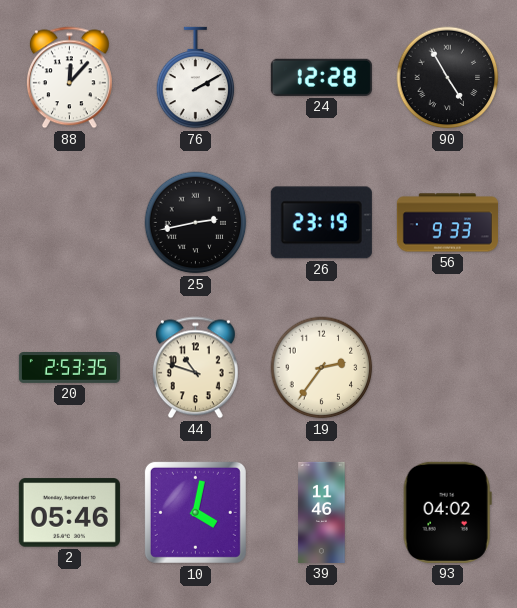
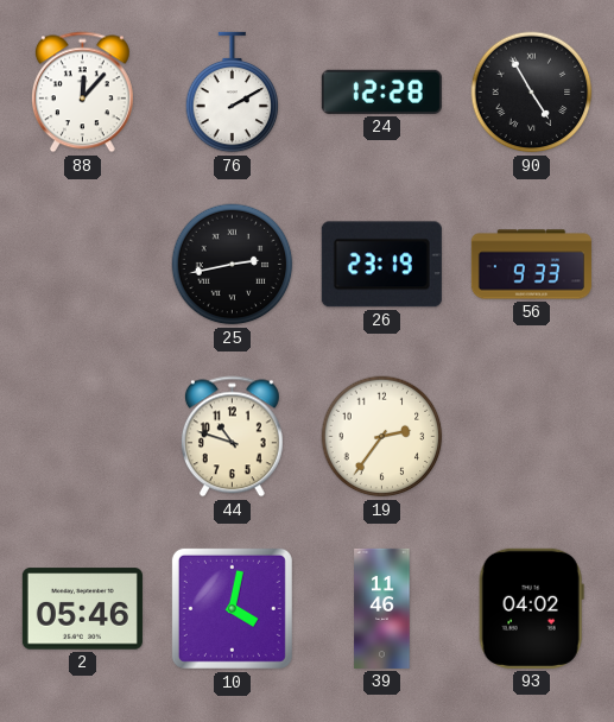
20: 2:53 -> none (69, 368)
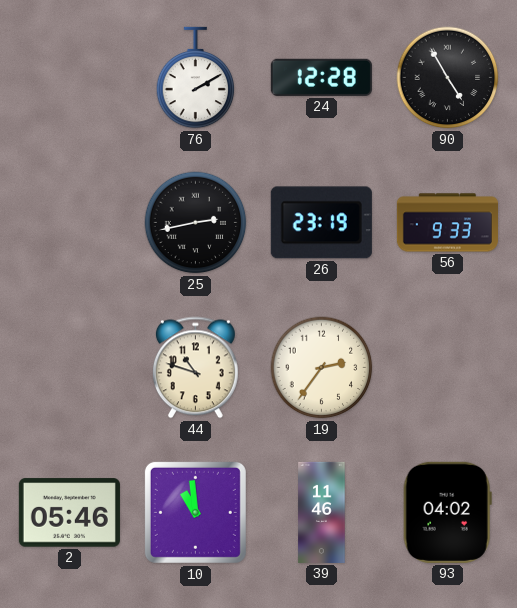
88: 12:07 -> none (82, 93)
10: 4:02 -> 10:59 (195, 512)
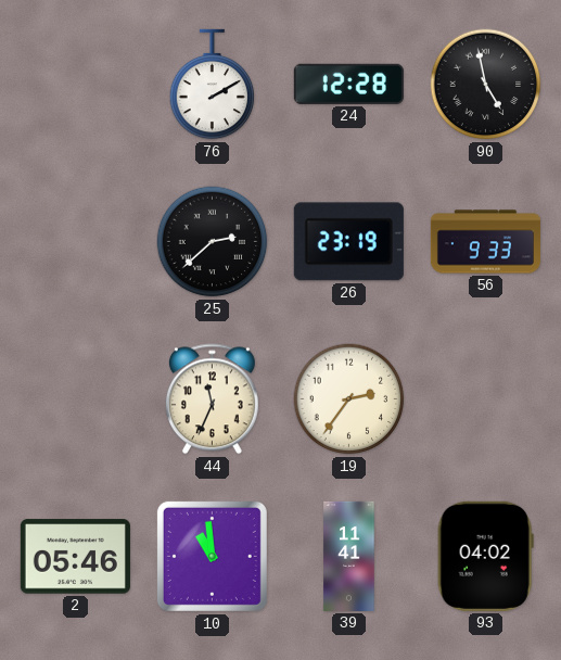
90: 4:55 -> 4:58 (486, 85)
25: 2:43 -> 2:38 (213, 242)
44: 10:48 -> 11:34 (212, 399)
39: 11:46 -> 11:41 (349, 556)
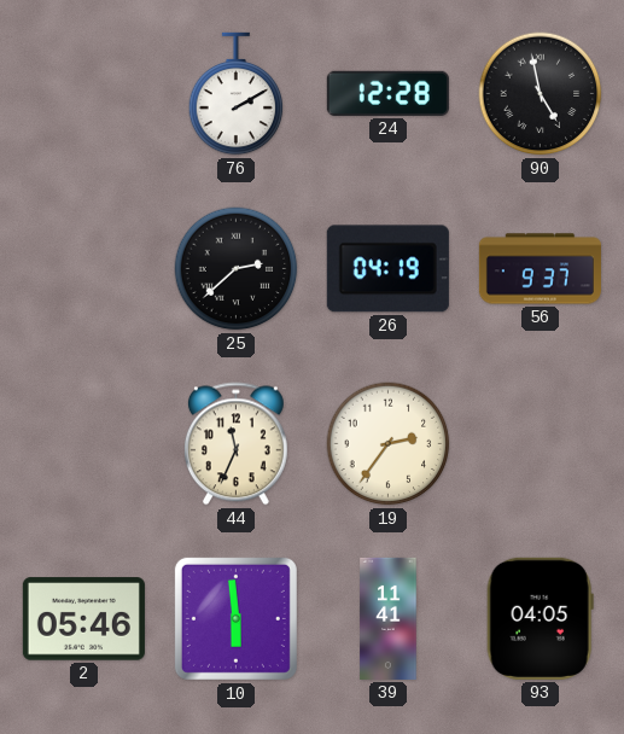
26: 23:19 -> 04:19 (387, 269)
56: 9:33 -> 9:37 (540, 269)
10: 10:59 -> 5:59 (235, 618)
93: 04:02 -> 04:05 (540, 618)
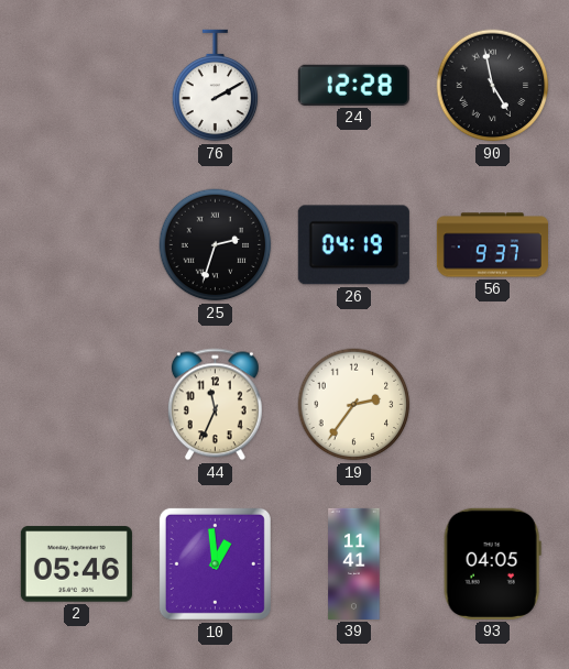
25: 2:38 -> 2:33 (216, 245)
10: 5:59 -> 12:59 (215, 563)
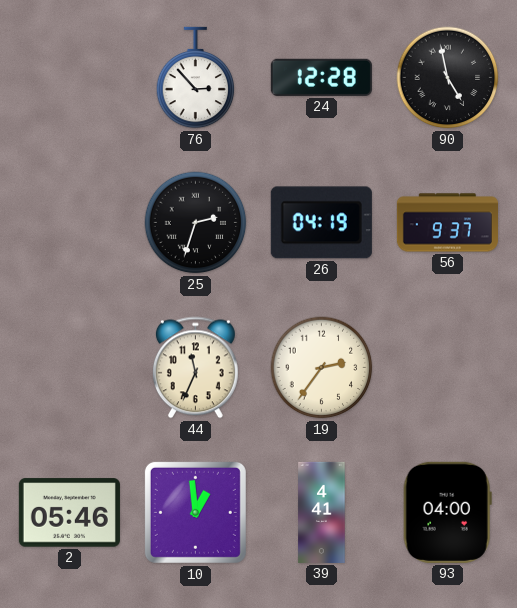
76: 2:10 -> 2:53 (196, 78)
39: 11:41 -> 4:41 (322, 512)
93: 04:05 -> 04:00 (447, 512)
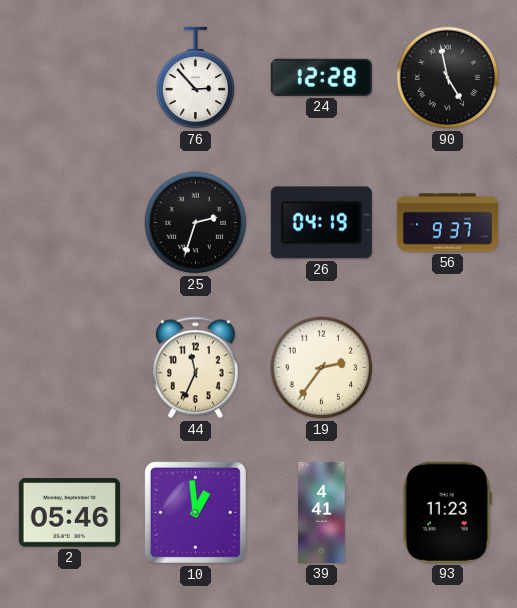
93: 04:00 -> 11:23 (447, 512)
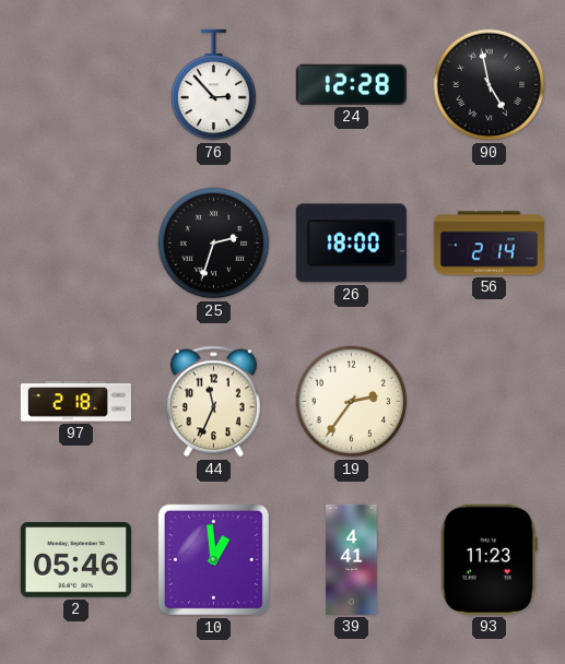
26: 04:19 -> 18:00 (351, 244)
56: 9:37 -> 2:14 (489, 244)
97: none -> 2:18 (75, 402)
